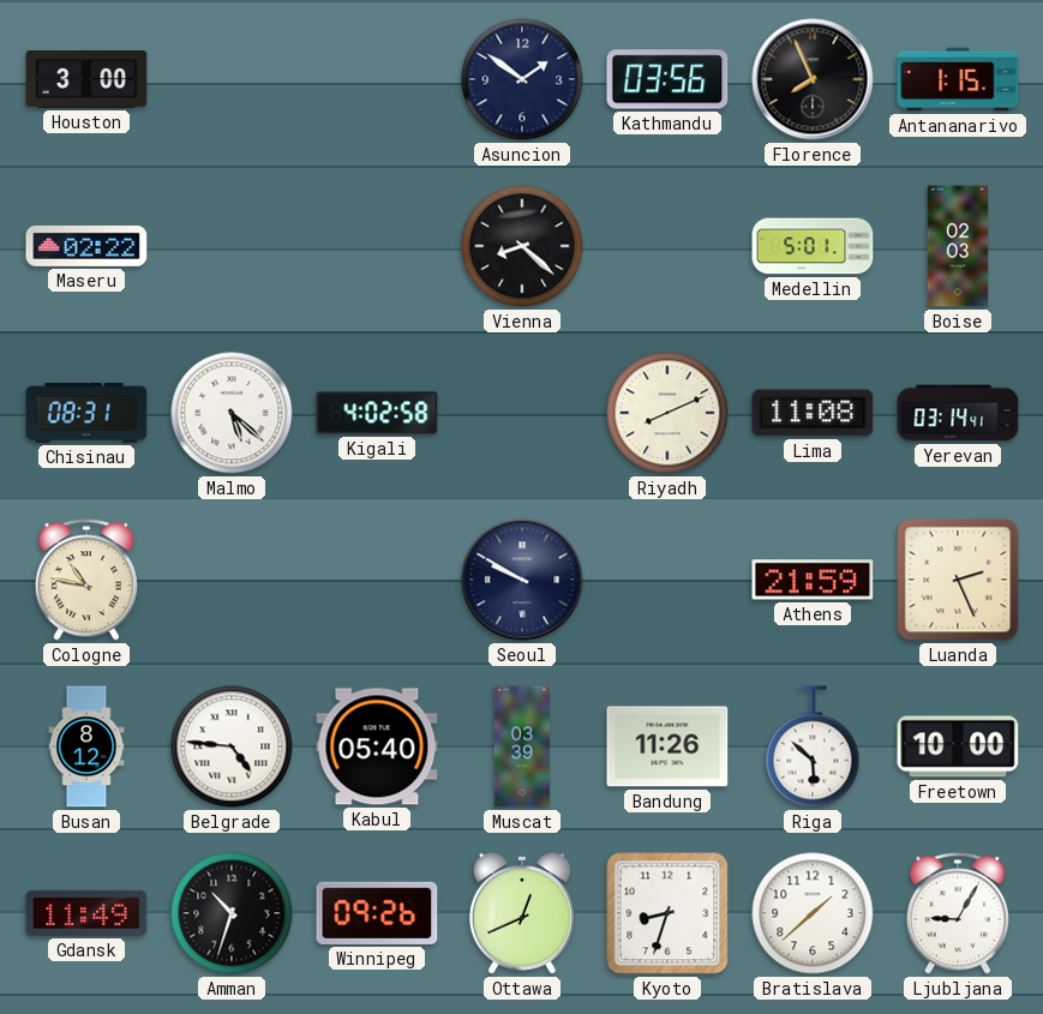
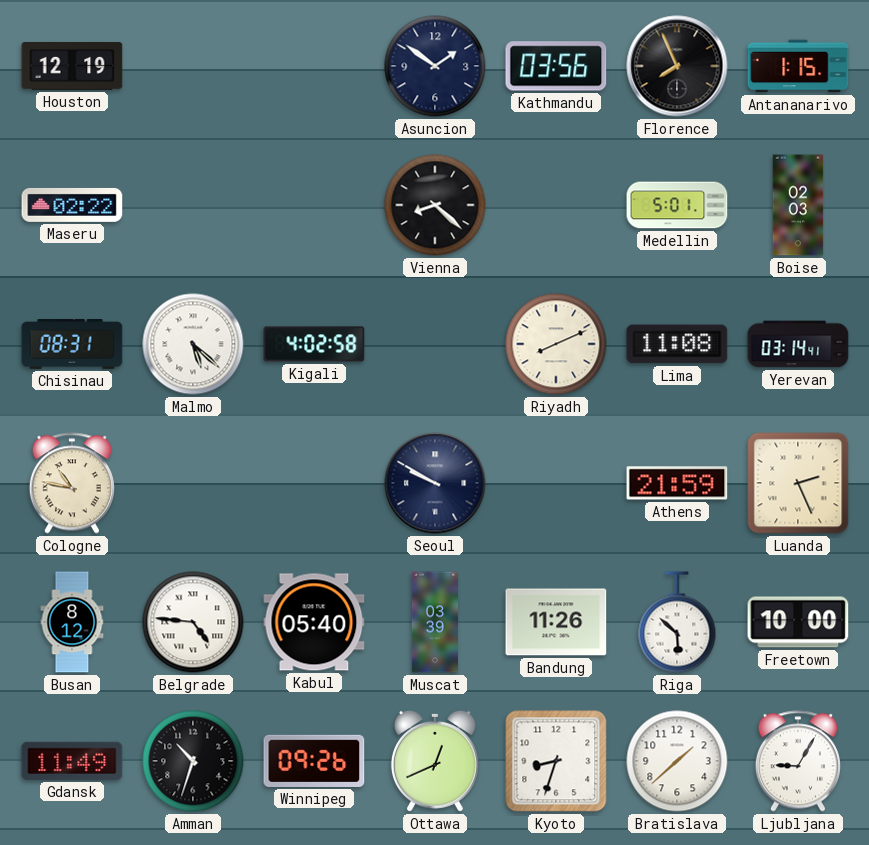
Houston: 3:00 -> 12:19 (72, 67)
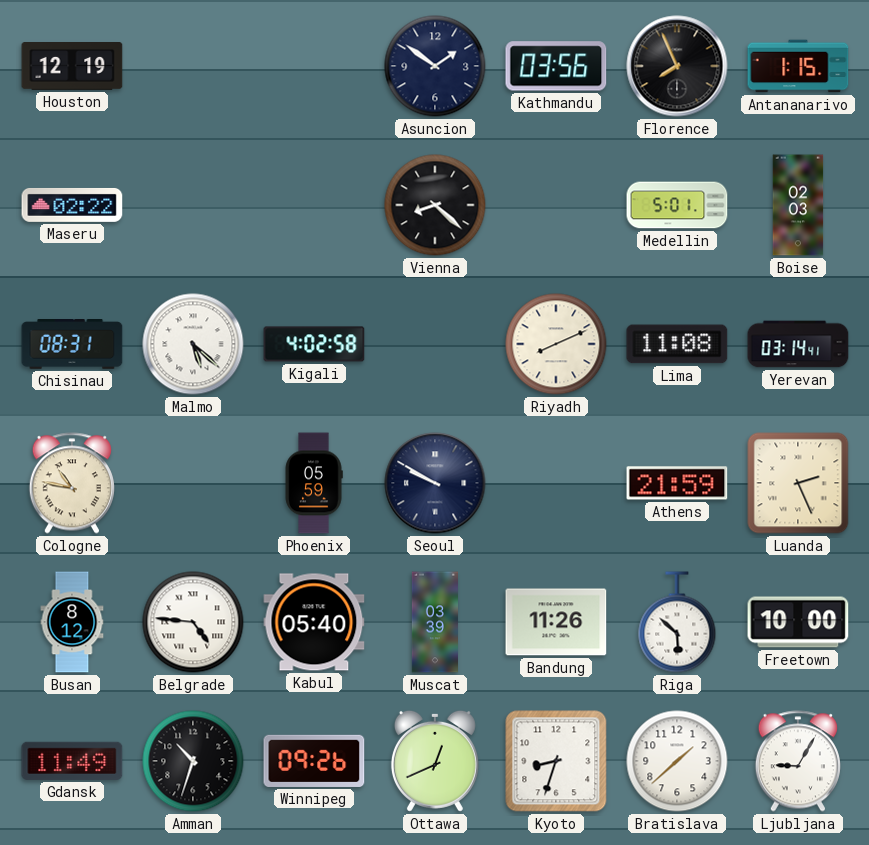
Phoenix: none -> 05:59 (314, 483)
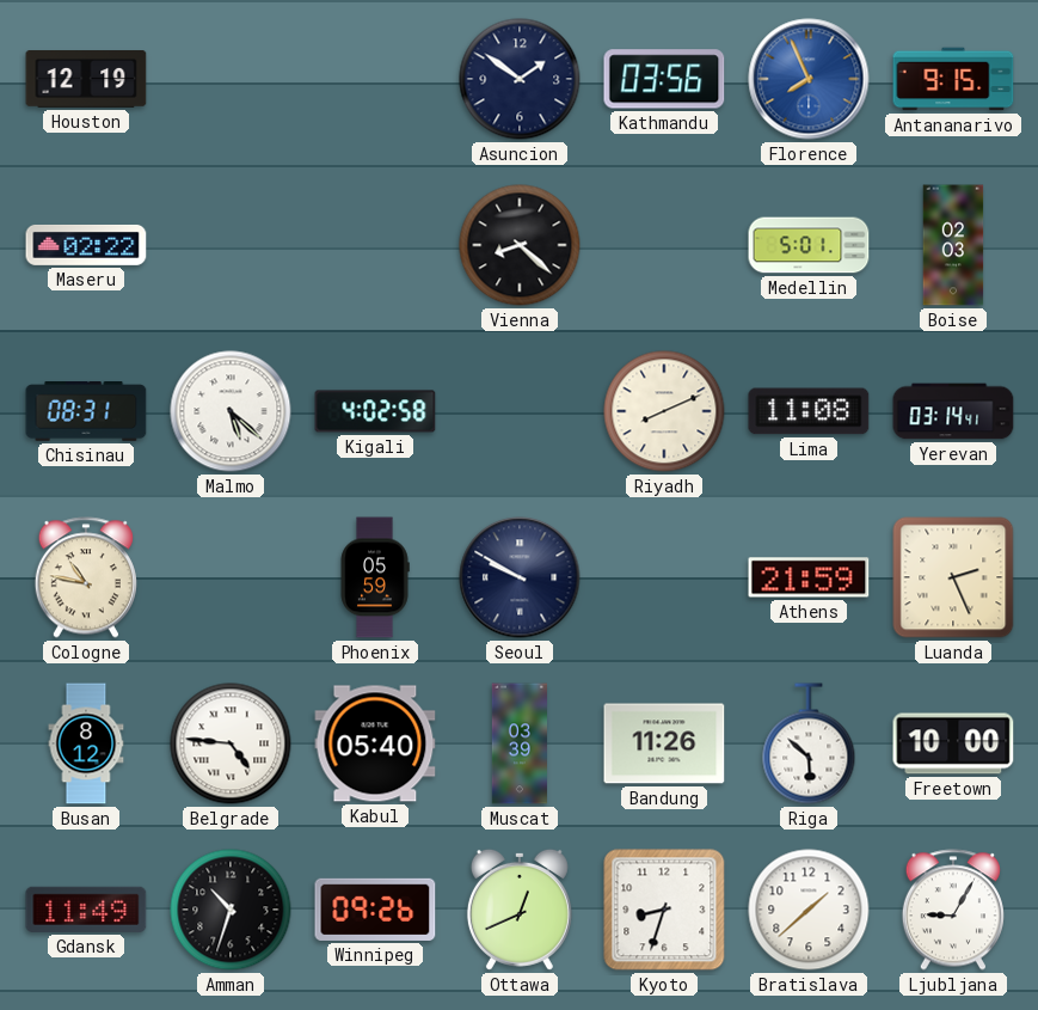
Florence dial: black -> blue (809, 79)
Antananarivo: 1:15 -> 9:15 (953, 79)
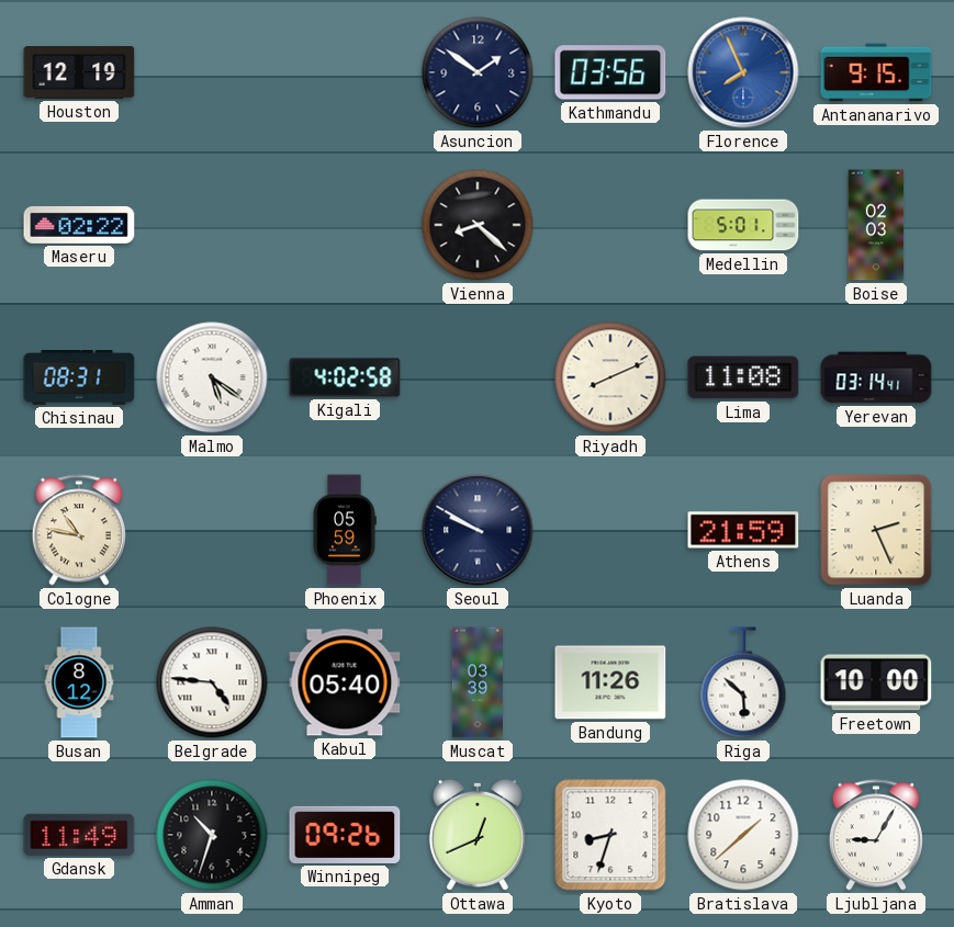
Malmo: 5:22 -> 5:21 (212, 377)
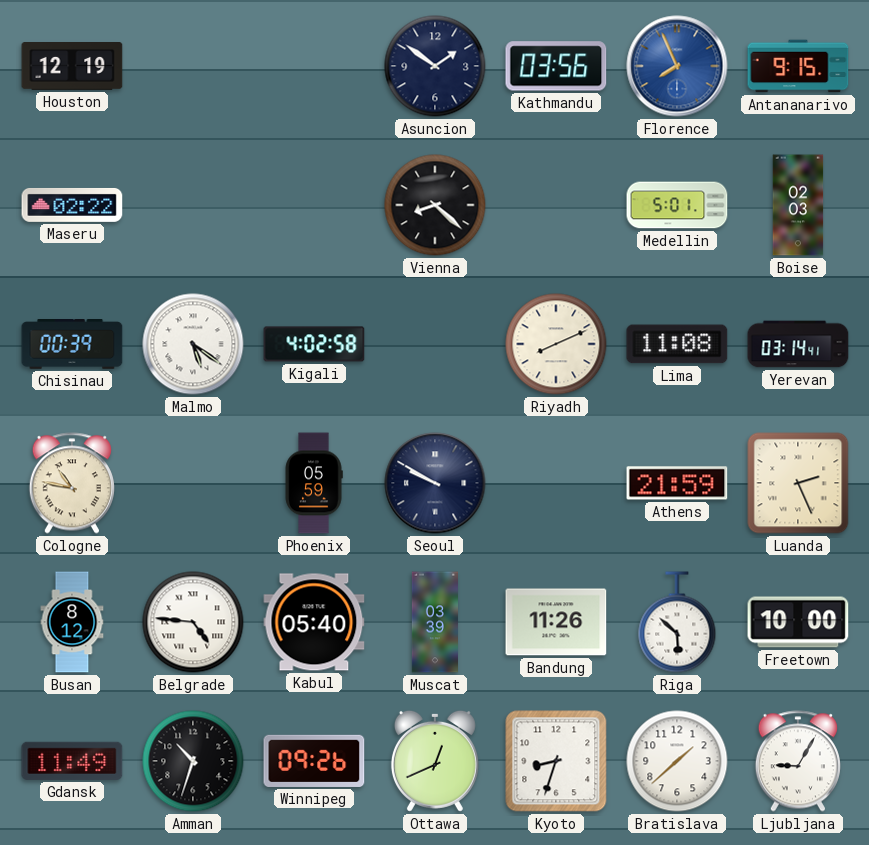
Chisinau: 08:31 -> 00:39 (72, 345)
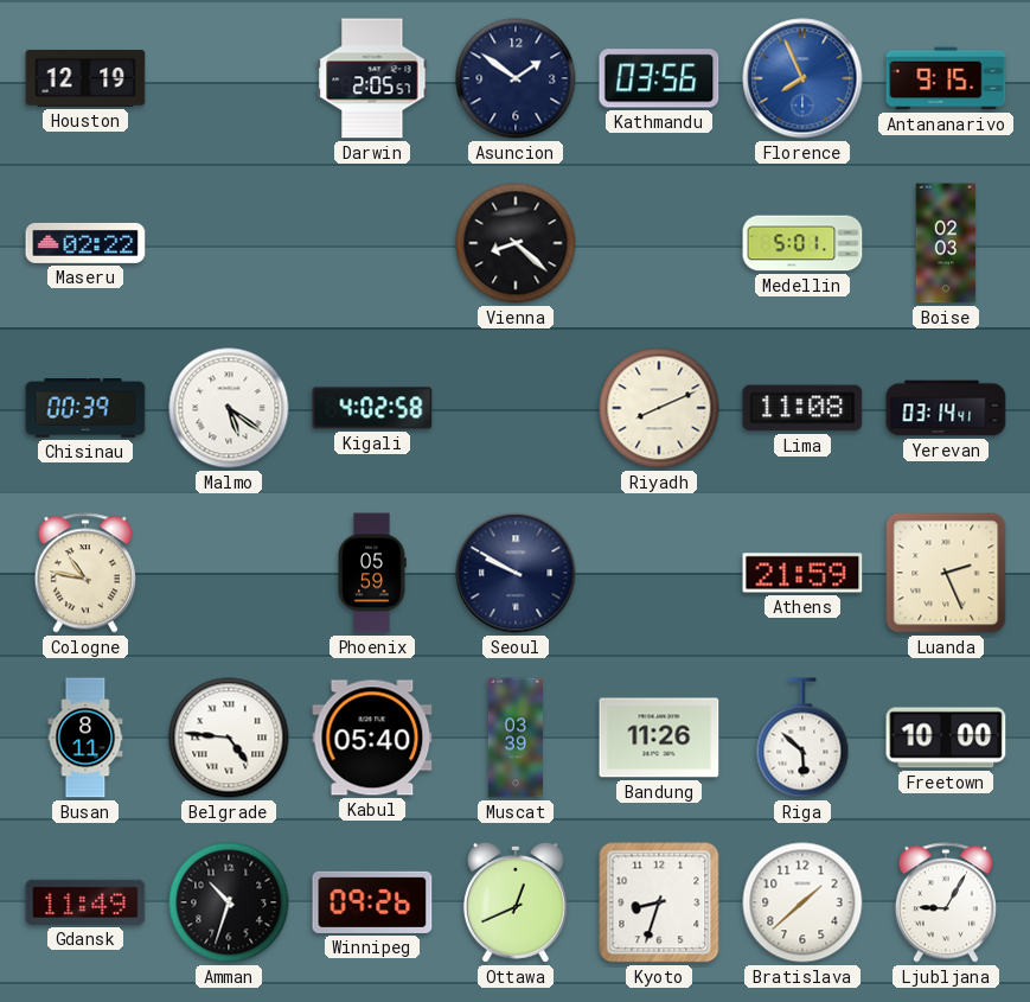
Darwin: none -> 2:05 (372, 78)
Busan: 8:12 -> 8:11 (85, 738)
